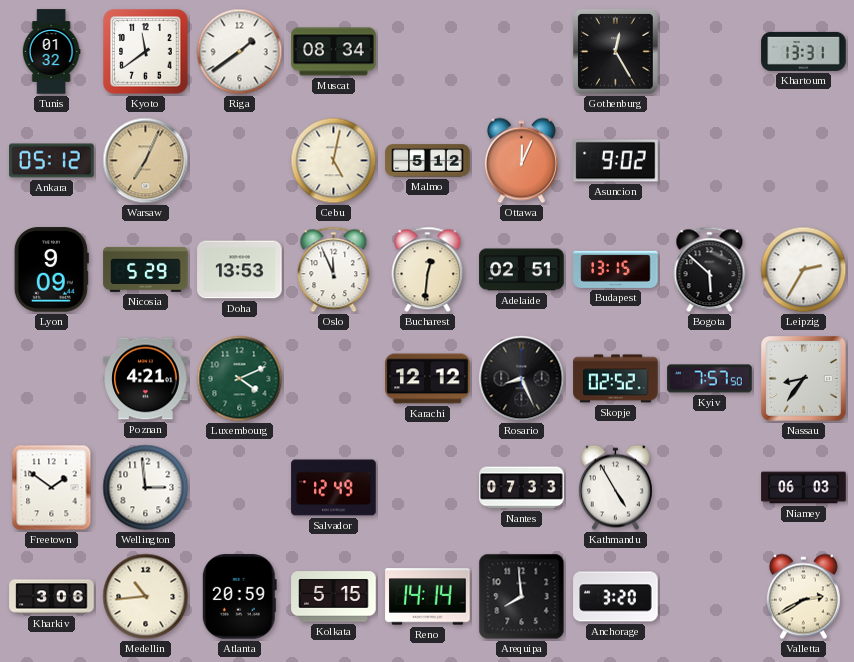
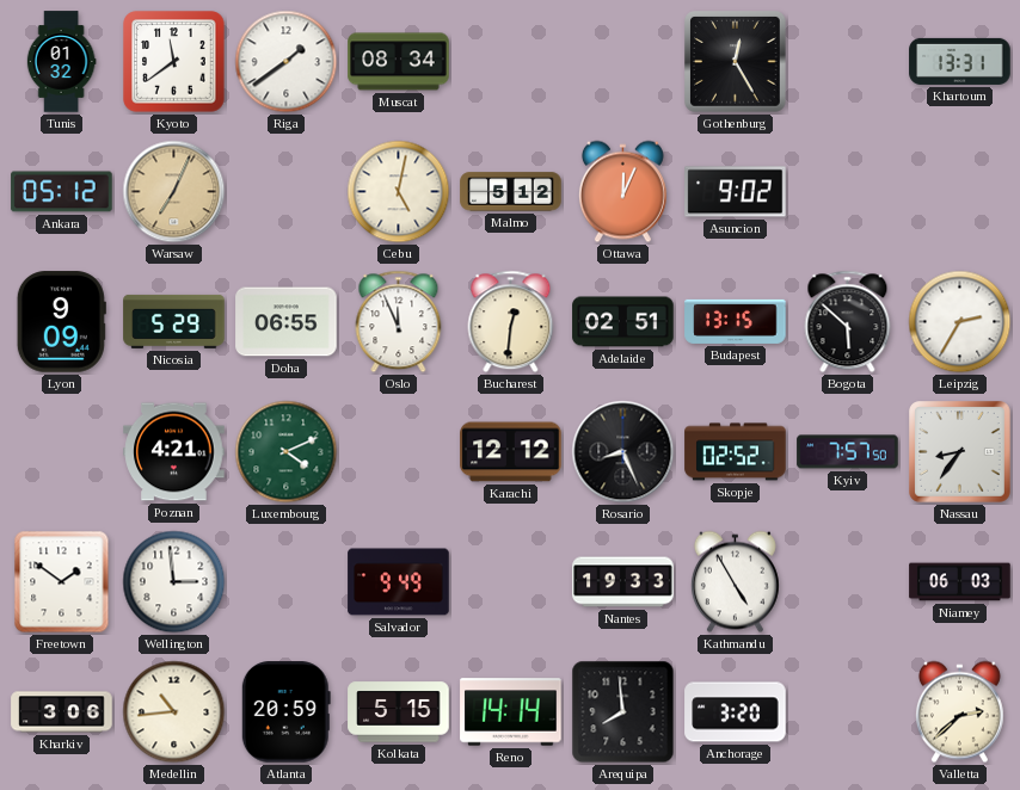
Doha: 13:53 -> 06:55 (287, 322)
Salvador: 12:49 -> 9:49 (399, 582)
Nantes: 07:33 -> 19:33 (623, 582)
Valletta: 2:40 -> 2:38 (959, 712)
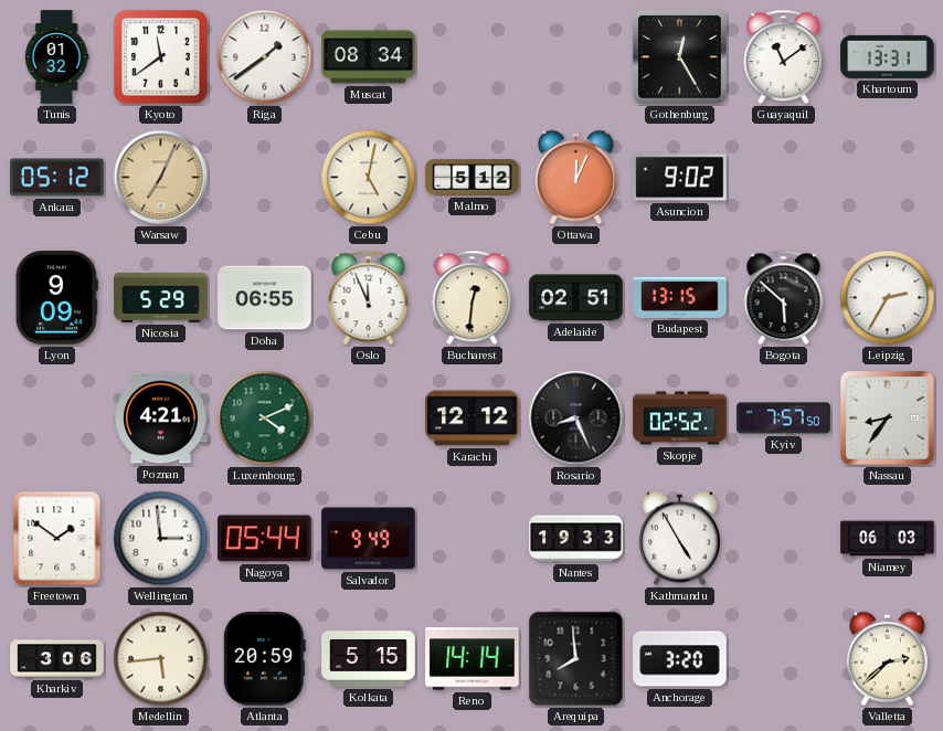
Guayaquil: none -> 11:09 (784, 57)
Nagoya: none -> 05:44 (265, 539)
Medellin: 10:44 -> 5:44 (161, 659)
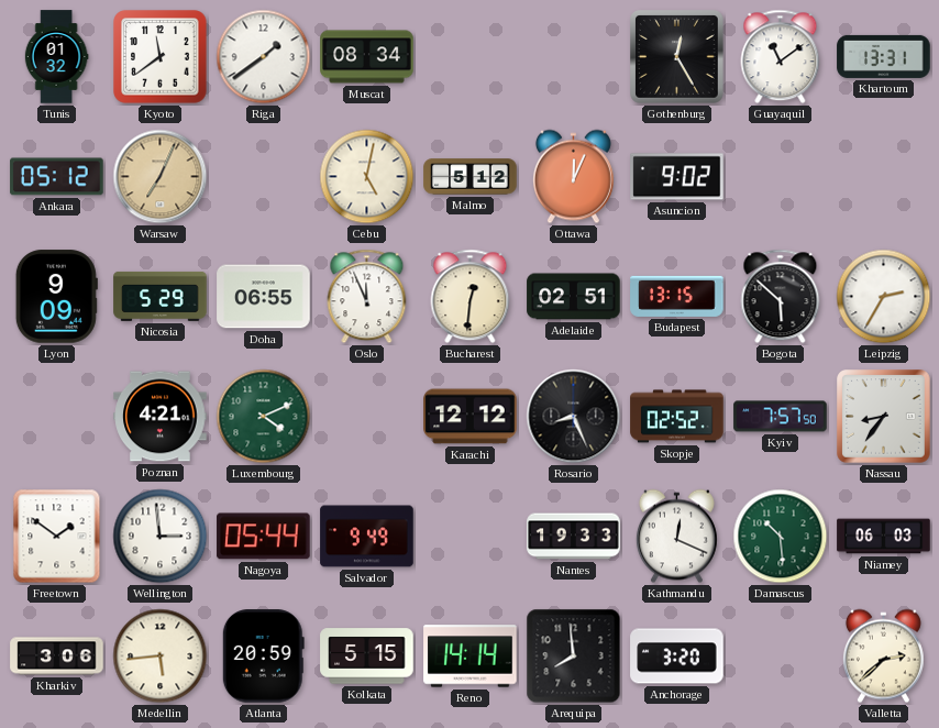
Kathmandu: 4:55 -> 12:19 (676, 537)
Damascus: none -> 10:29 (781, 537)
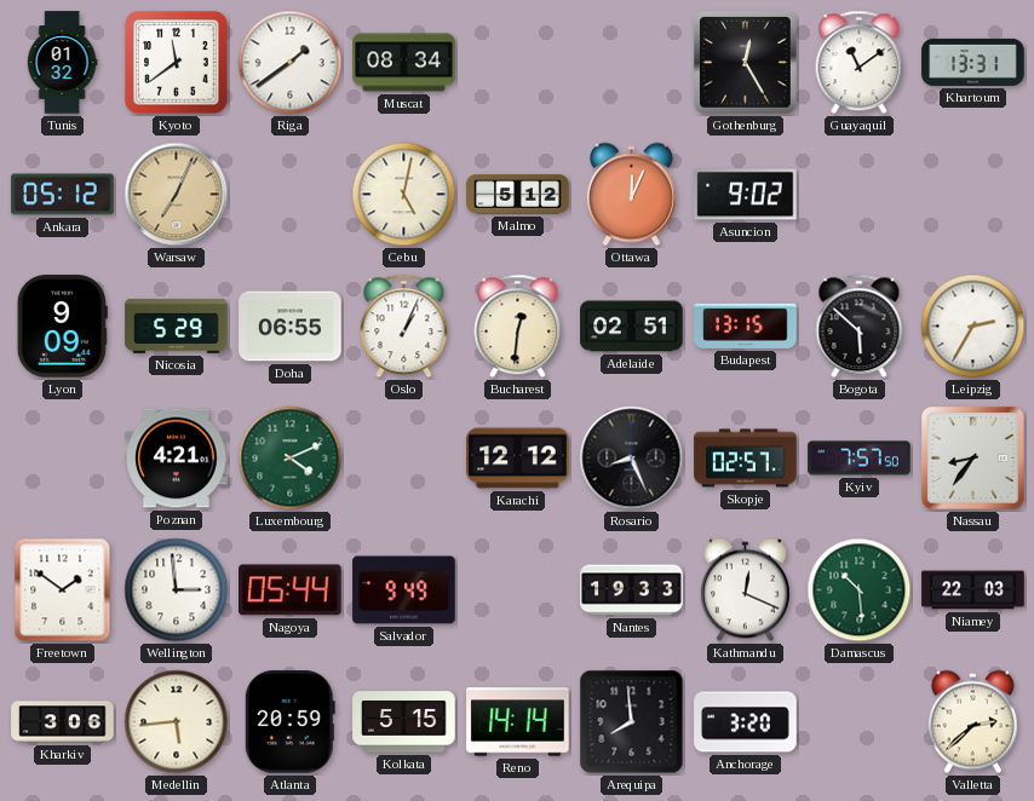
Oslo: 11:56 -> 1:04 (404, 327)
Skopje: 02:52 -> 02:57 (746, 459)
Niamey: 06:03 -> 22:03 (973, 590)
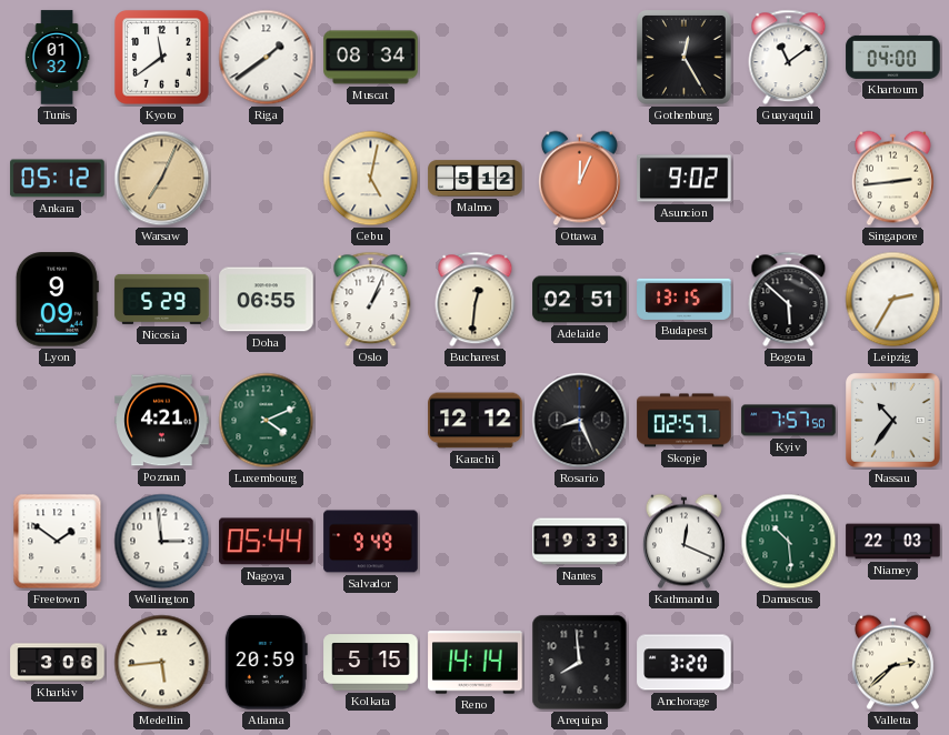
Khartoum: 13:31 -> 04:00 (893, 57)
Singapore: none -> 2:44 (892, 179)
Nassau: 8:36 -> 10:36 (893, 421)
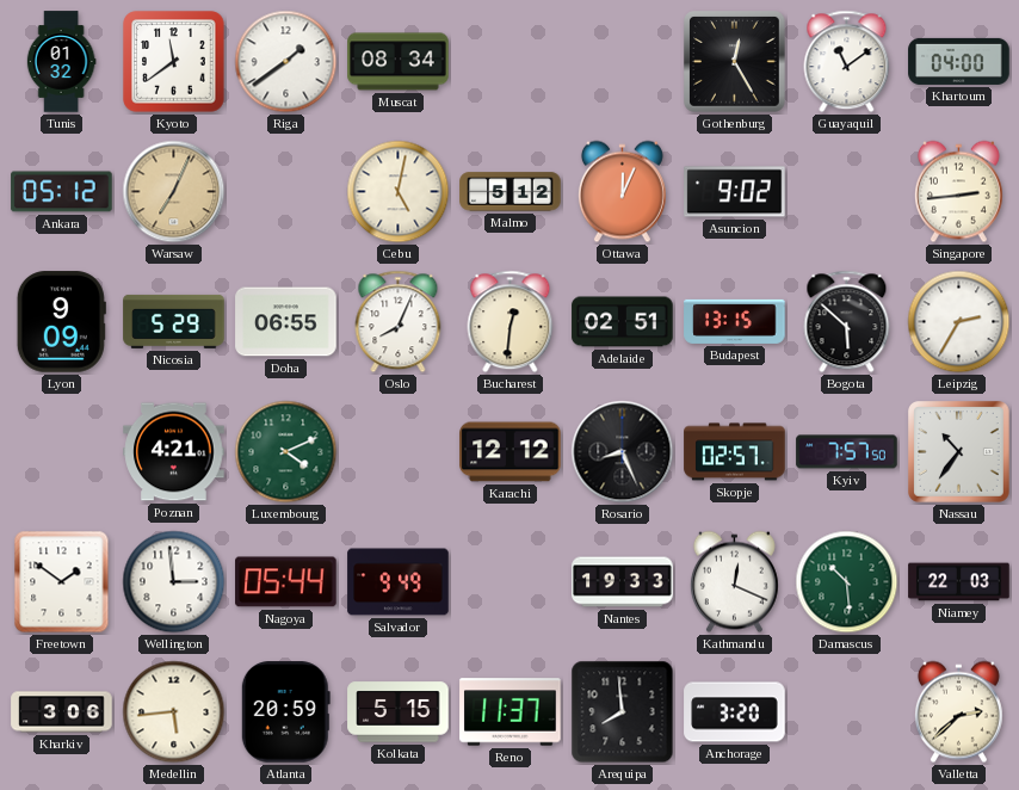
Oslo: 1:04 -> 8:04 (399, 322)
Reno: 14:14 -> 11:37 (511, 712)
